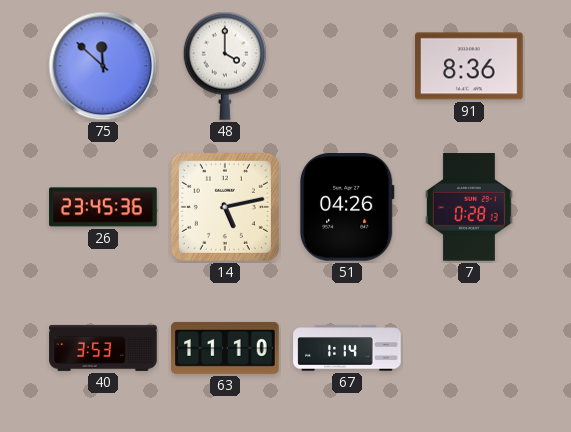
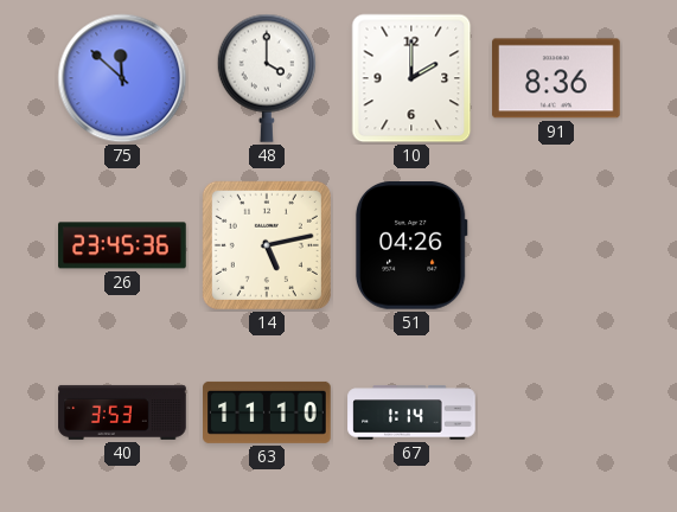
10: none -> 2:00 (411, 78)
7: 0:28 -> none (469, 207)
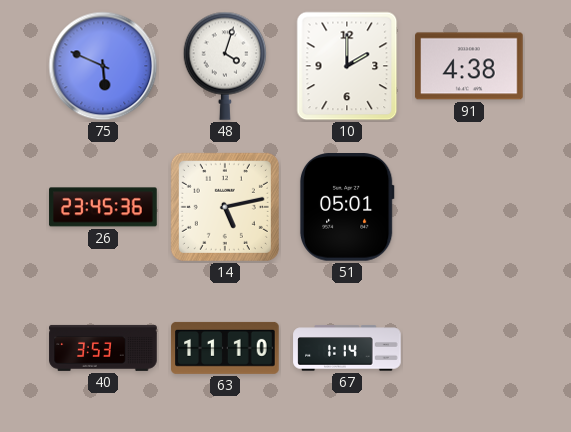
75: 11:52 -> 5:49 (103, 66)
48: 4:00 -> 4:03 (225, 66)
91: 8:36 -> 4:38 (469, 66)
51: 04:26 -> 05:01 (347, 208)
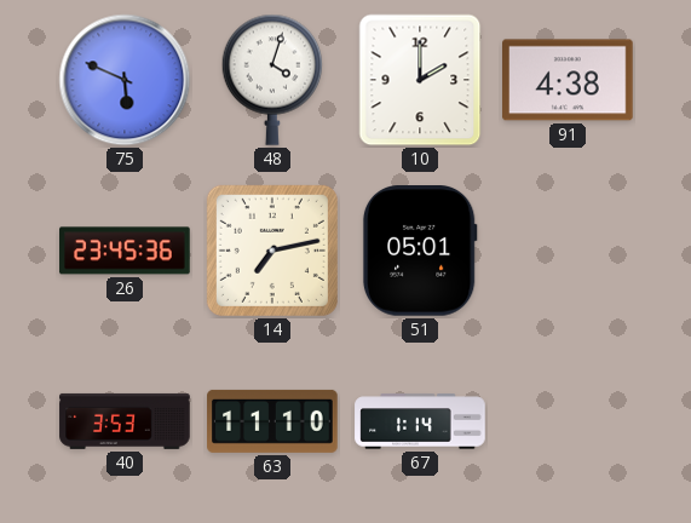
14: 5:13 -> 7:13 (272, 251)
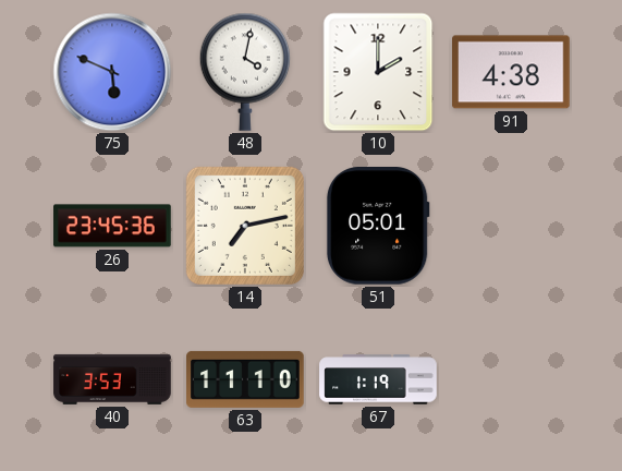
48: 4:03 -> 4:02 (245, 72)
67: 1:14 -> 1:19 (378, 379)
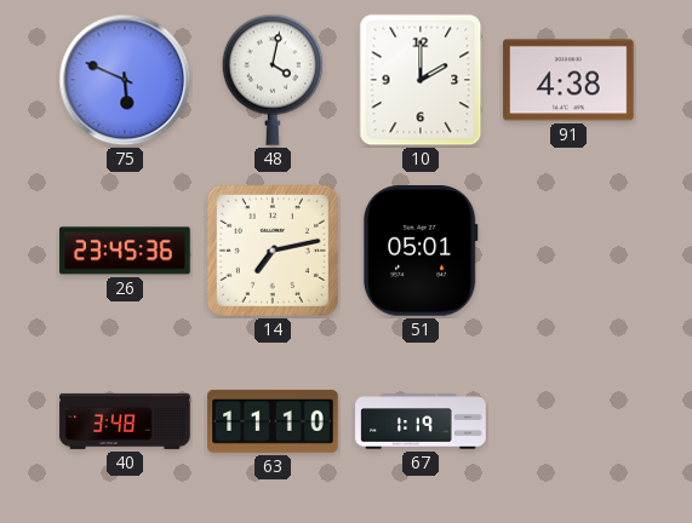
40: 3:53 -> 3:48 (125, 421)
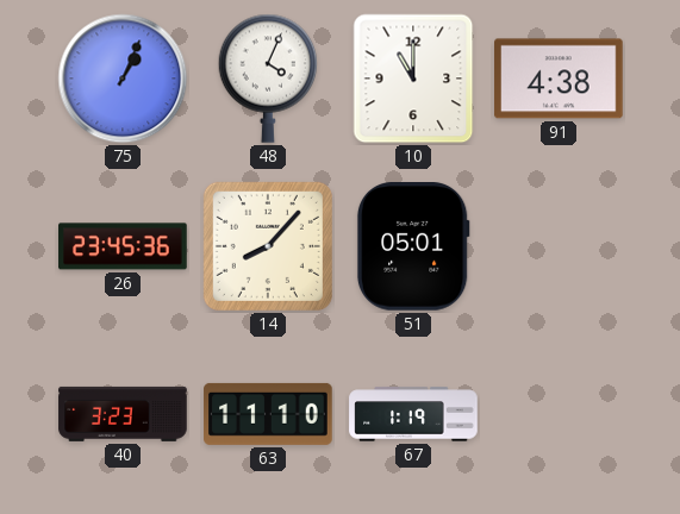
75: 5:49 -> 1:04 (123, 79)
48: 4:02 -> 4:04 (268, 79)
10: 2:00 -> 11:00 (413, 79)
14: 7:13 -> 8:07 (268, 246)
40: 3:48 -> 3:23 (123, 414)
